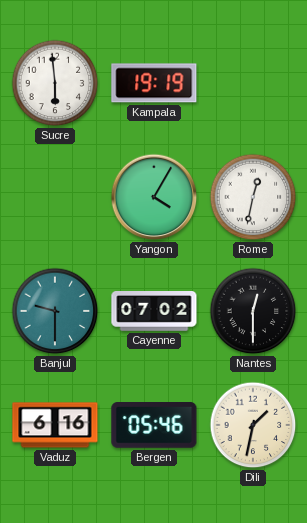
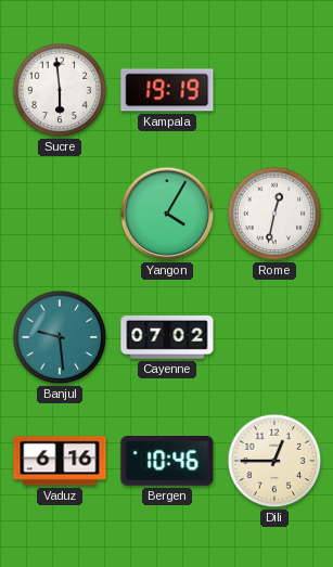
Banjul: 9:30 -> 9:29 (60, 337)
Nantes: 12:30 -> none (253, 311)
Bergen: 05:46 -> 10:46 (167, 462)
Dili: 1:32 -> 12:45 (274, 461)
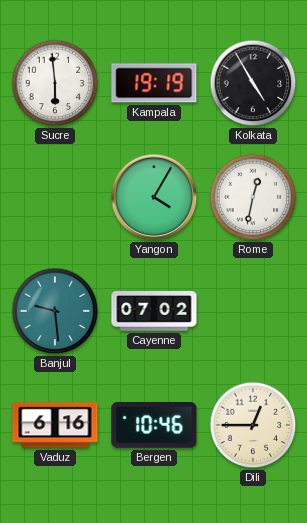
Kolkata: none -> 4:55 (253, 83)
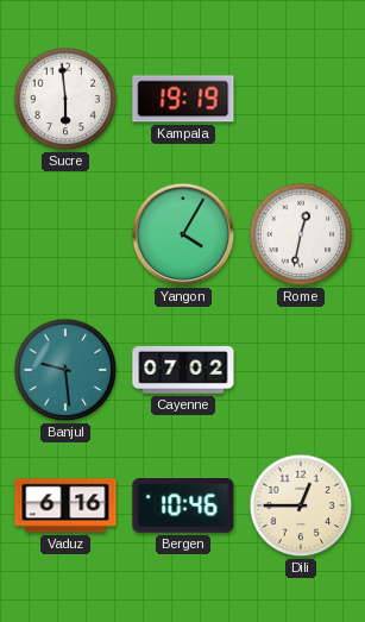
Kolkata: 4:55 -> none (253, 83)
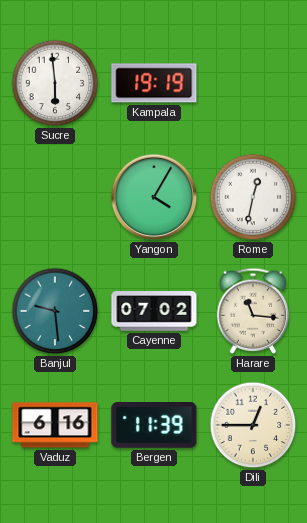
Harare: none -> 11:16 (253, 311)
Bergen: 10:46 -> 11:39 (154, 426)
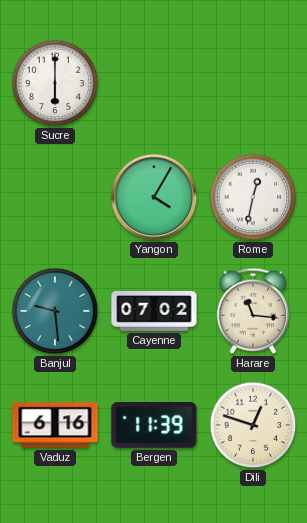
Sucre: 5:59 -> 6:00 (55, 83)
Kampala: 19:19 -> none (154, 83)
Dili: 12:45 -> 12:48 (253, 425)
